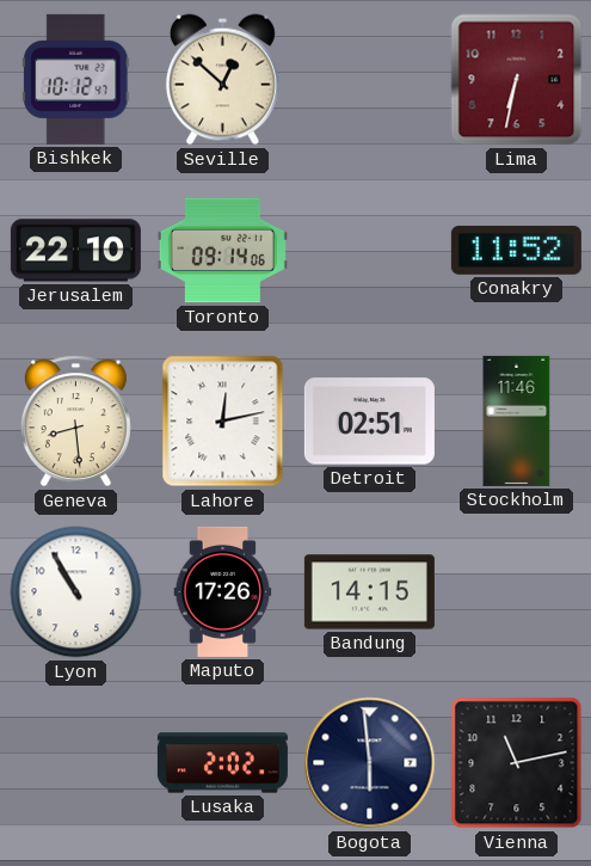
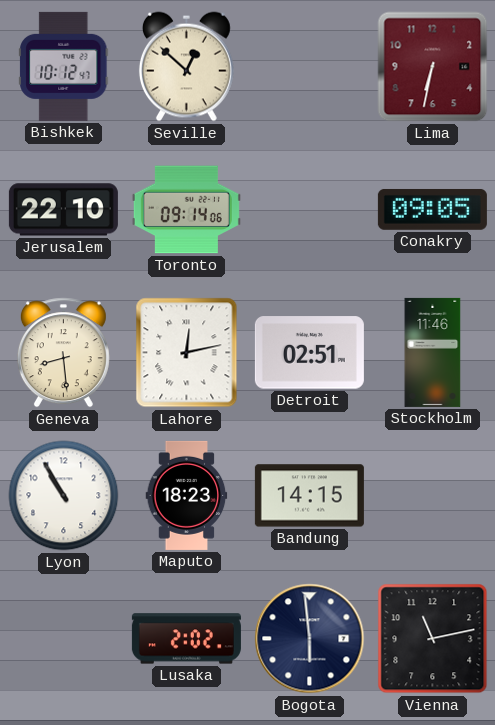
Conakry: 11:52 -> 09:05 (432, 209)
Maputo: 17:26 -> 18:23 (187, 495)
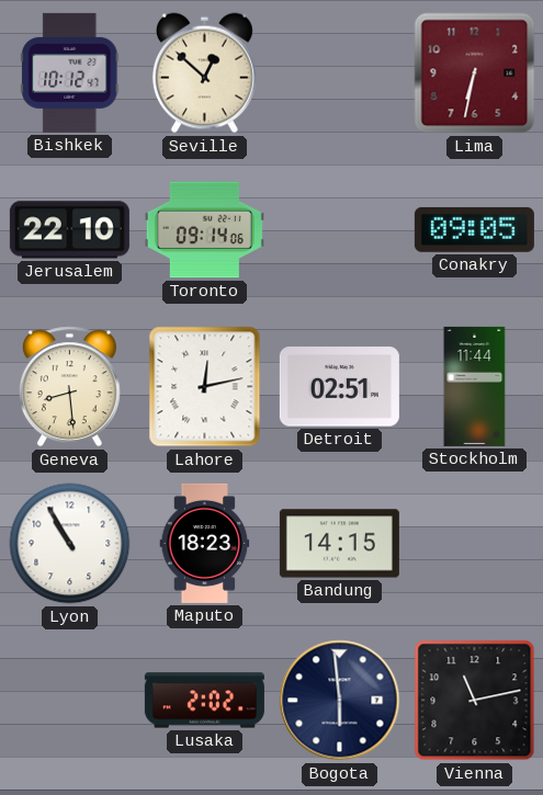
Stockholm: 11:46 -> 11:44 (475, 386)
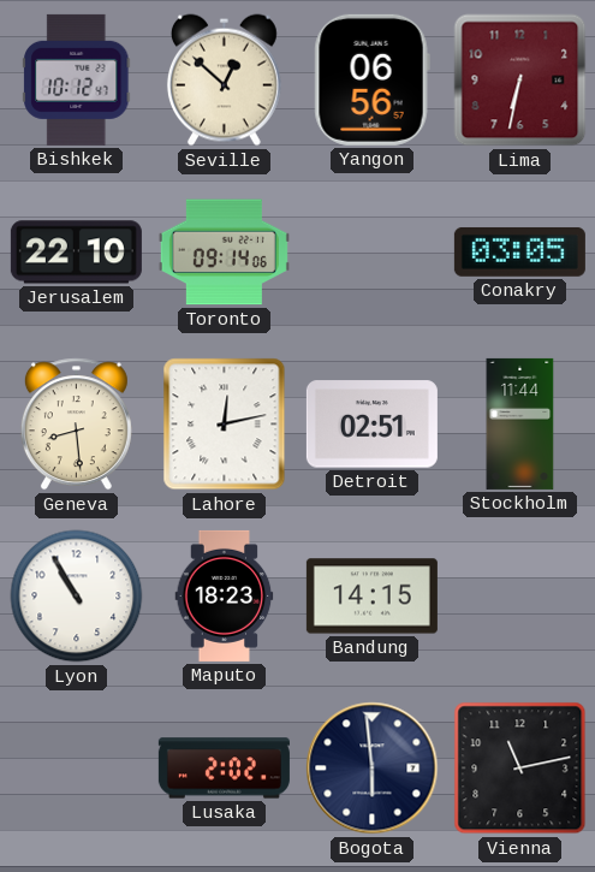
Yangon: none -> 06:56 (371, 79)
Conakry: 09:05 -> 03:05 (519, 251)
